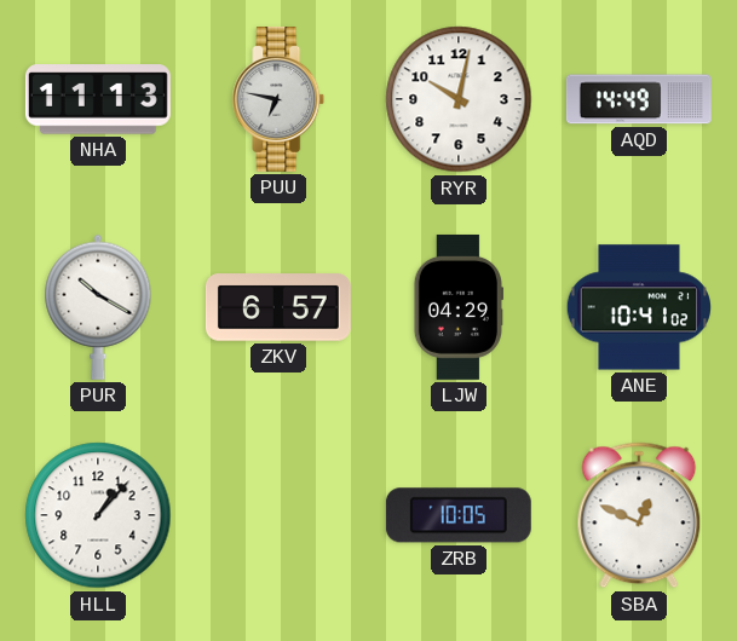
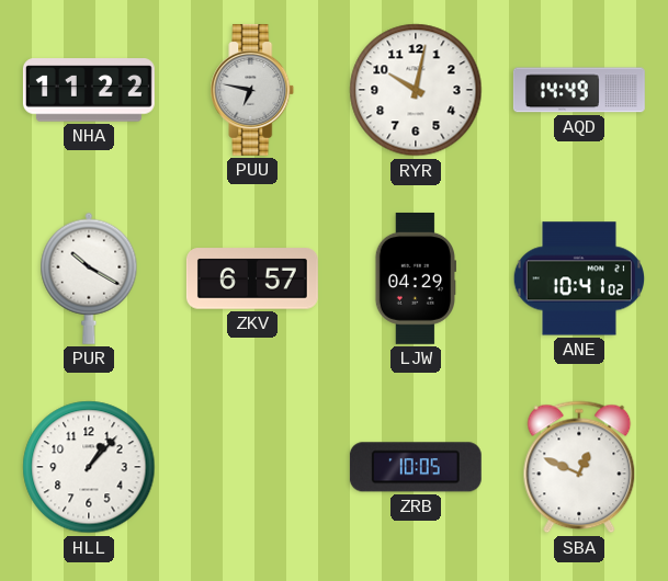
NHA: 11:13 -> 11:22 (89, 90)
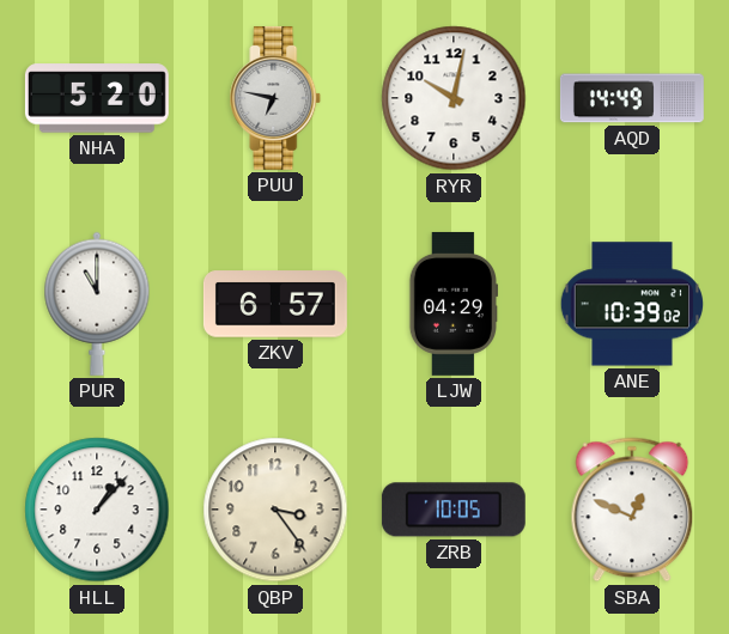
NHA: 11:22 -> 5:20 (97, 98)
PUR: 10:20 -> 11:00 (97, 304)
ANE: 10:41 -> 10:39 (632, 304)
QBP: none -> 3:24 (275, 510)
